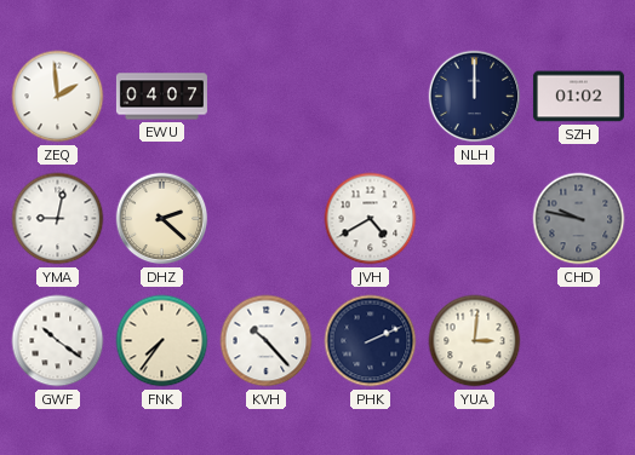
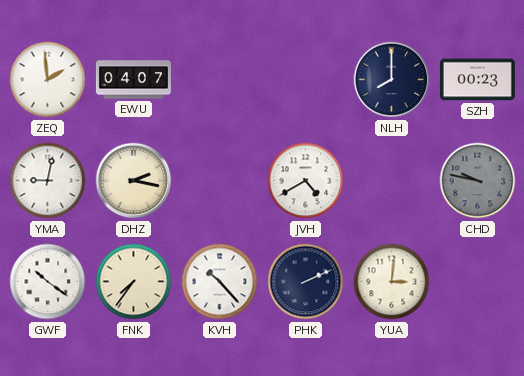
NLH: 12:00 -> 8:00 (392, 80)
SZH: 01:02 -> 00:23 (477, 80)
DHZ: 2:22 -> 2:17 (134, 181)
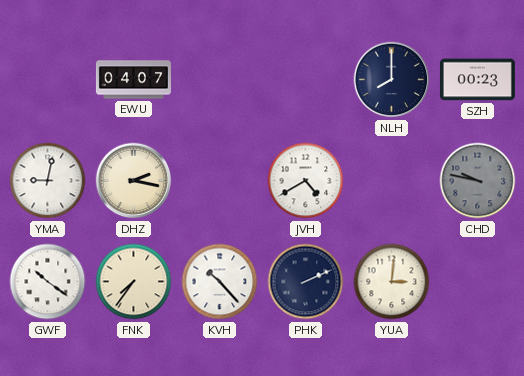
ZEQ: 1:59 -> none (48, 80)
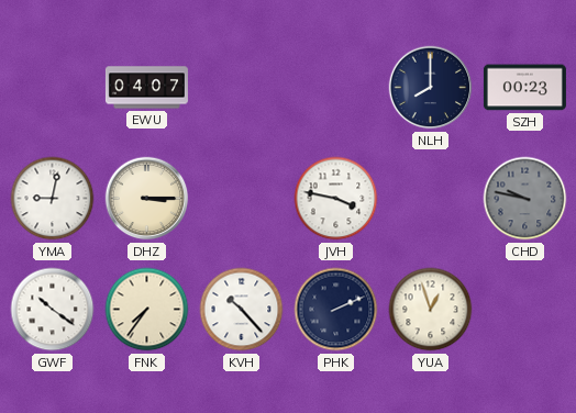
DHZ: 2:17 -> 3:15 (147, 199)
JVH: 4:40 -> 3:47 (336, 199)
YUA: 3:01 -> 12:57 (431, 310)
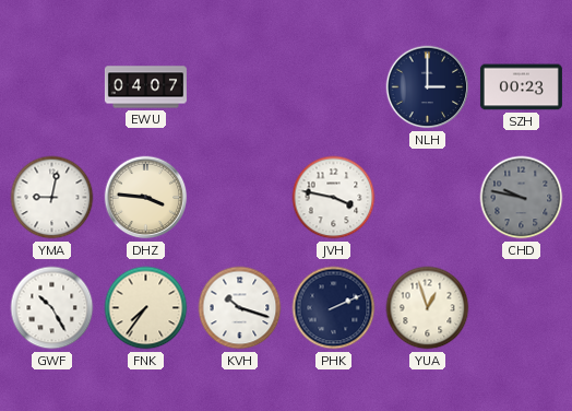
NLH: 8:00 -> 3:00 (428, 87)
DHZ: 3:15 -> 3:46 (146, 198)
GWF: 10:21 -> 10:25 (52, 308)
KVH: 10:23 -> 10:18 (240, 308)
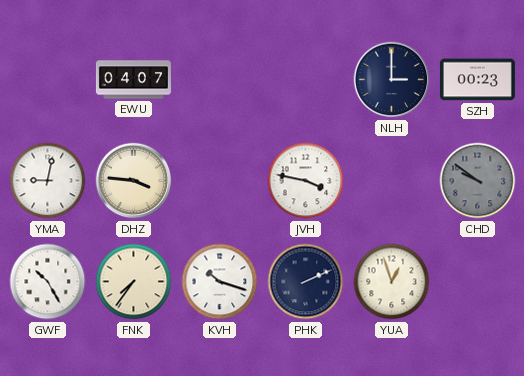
CHD: 9:47 -> 9:51 (478, 181)
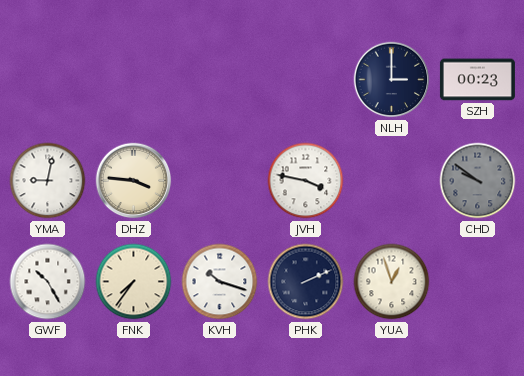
EWU: 04:07 -> none (133, 80)
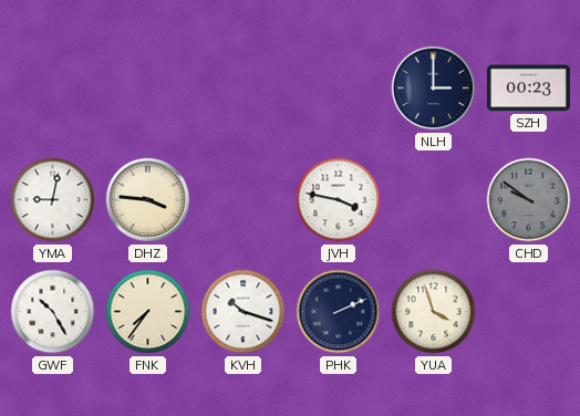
YUA: 12:57 -> 3:57 (434, 312)
